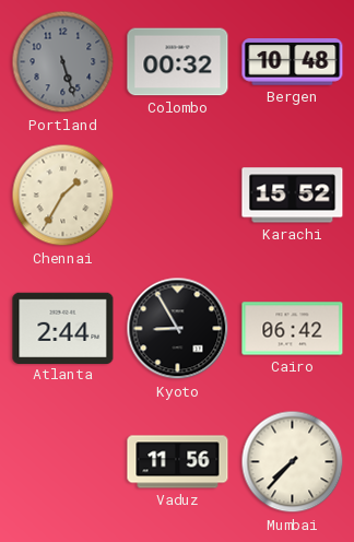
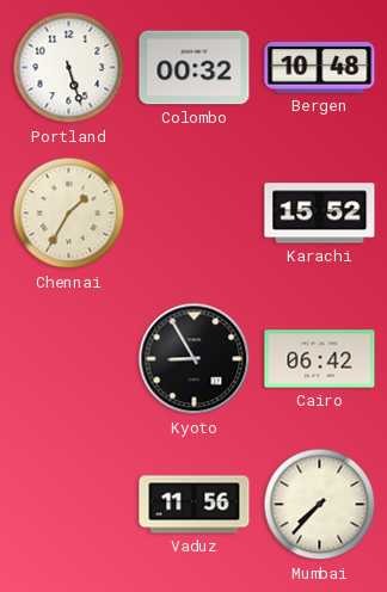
Portland dial: grey -> white (69, 68)
Atlanta: 2:44 -> none (63, 328)
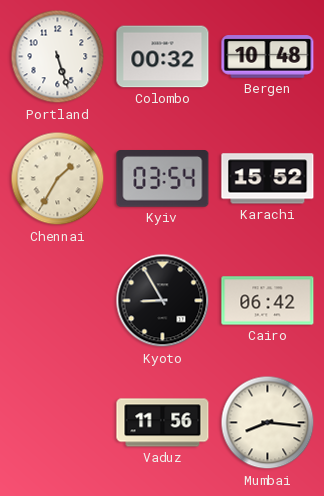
Kyiv: none -> 03:54 (163, 179)
Mumbai: 7:37 -> 8:16 (268, 423)
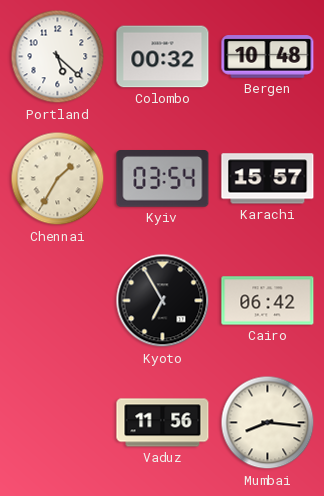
Portland: 5:27 -> 5:22 (58, 57)
Karachi: 15:52 -> 15:57 (268, 179)
Kyoto: 8:55 -> 6:55 (163, 301)
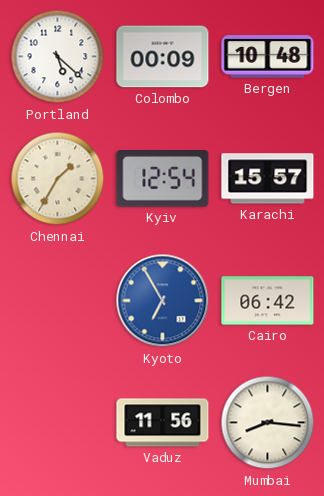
Colombo: 00:32 -> 00:09 (163, 57)
Kyiv: 03:54 -> 12:54 (163, 179)
Kyoto dial: black -> blue (163, 301)
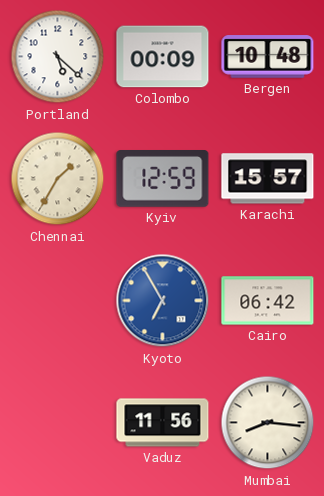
Kyiv: 12:54 -> 12:59 (163, 179)
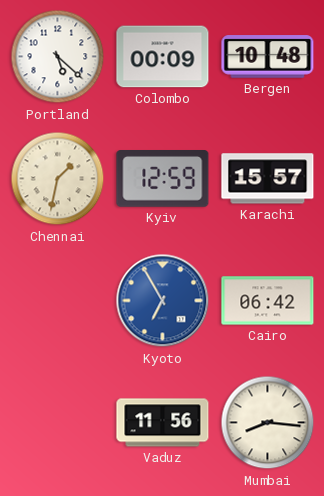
Chennai: 1:35 -> 1:32 (58, 179)
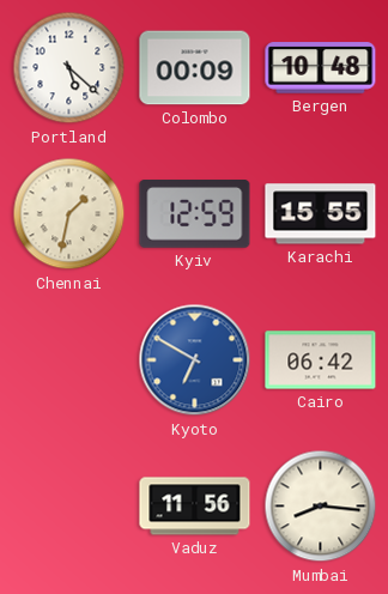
Karachi: 15:57 -> 15:55 (321, 214)
Kyoto: 6:55 -> 6:50 (195, 360)
